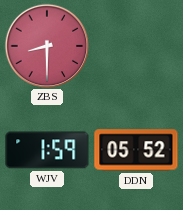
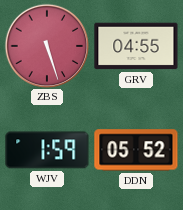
ZBS: 8:30 -> 5:27 (47, 46)
GRV: none -> 04:55 (136, 46)
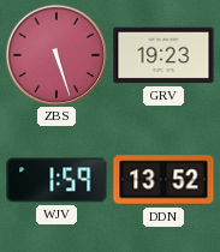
GRV: 04:55 -> 19:23 (163, 55)
DDN: 05:52 -> 13:52 (163, 180)
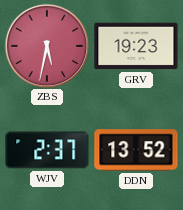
ZBS: 5:27 -> 5:32 (47, 46)
WJV: 1:59 -> 2:37 (47, 150)
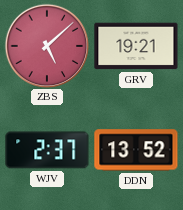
ZBS: 5:32 -> 5:08 (47, 46)
GRV: 19:23 -> 19:21 (136, 46)
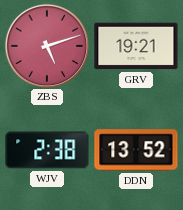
ZBS: 5:08 -> 5:12 (47, 46)
WJV: 2:37 -> 2:38 (47, 150)
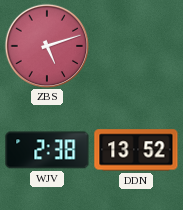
GRV: 19:21 -> none (136, 46)
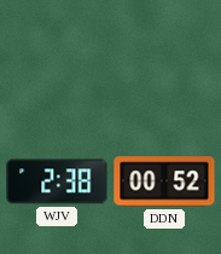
ZBS: 5:12 -> none (47, 46)
DDN: 13:52 -> 00:52 (164, 181)
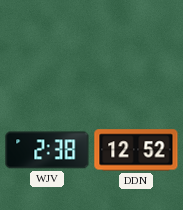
DDN: 00:52 -> 12:52 (136, 150)
